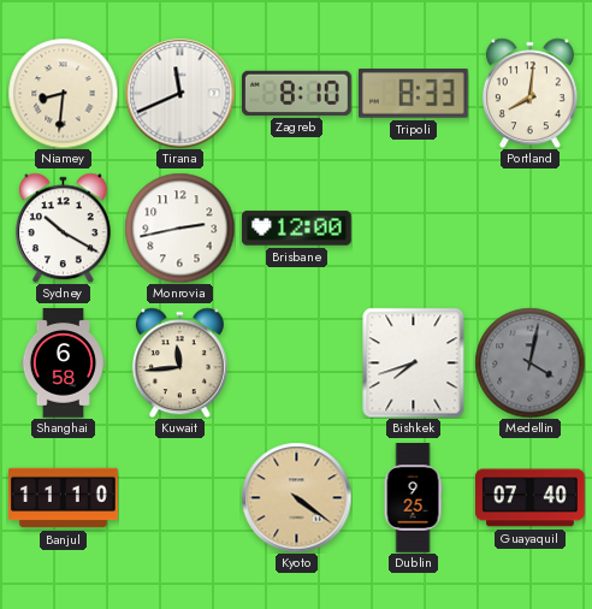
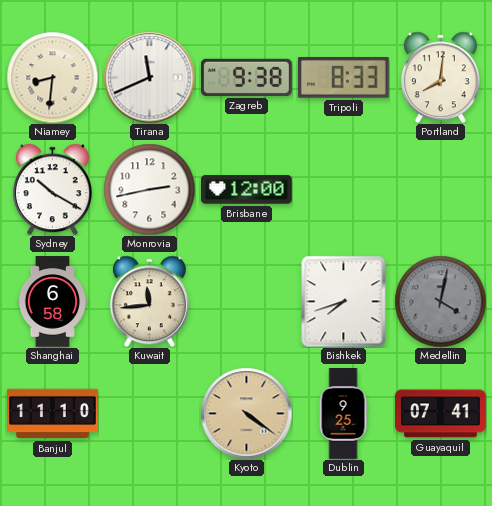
Zagreb: 8:10 -> 9:38 (247, 77)
Guayaquil: 07:40 -> 07:41 (441, 414)
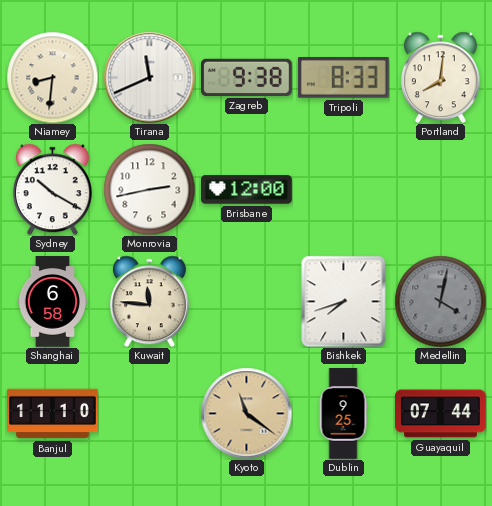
Kuwait: 11:44 -> 11:46 (149, 301)
Kyoto: 4:21 -> 11:21 (246, 413)
Guayaquil: 07:41 -> 07:44 (441, 414)
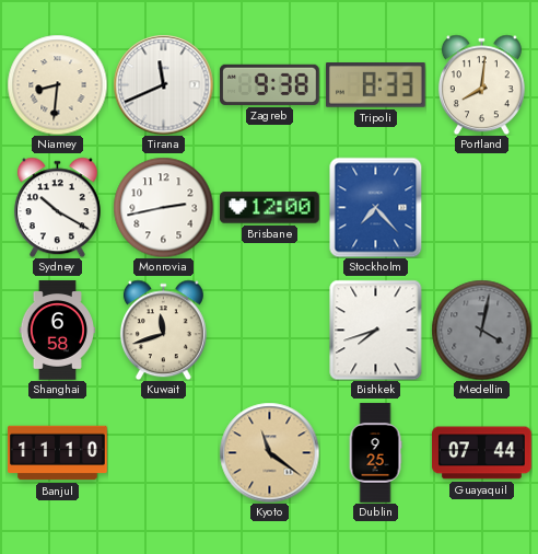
Stockholm: none -> 7:23 (376, 207)
Kuwait: 11:46 -> 11:42 (163, 330)
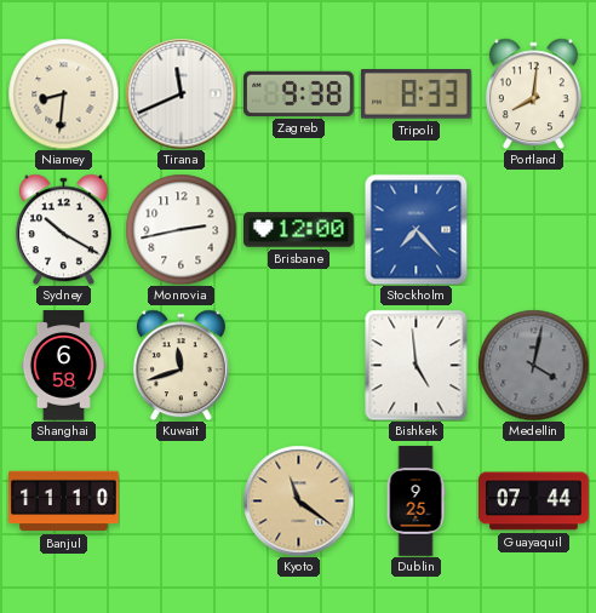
Bishkek: 7:42 -> 4:59 (417, 365)
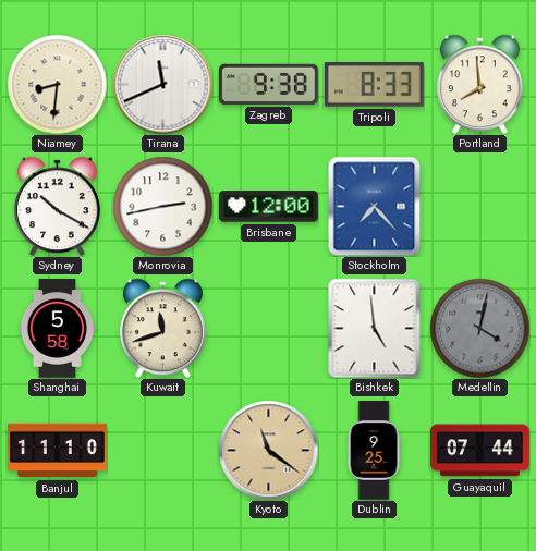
Portland: 8:01 -> 7:59 (479, 84)
Shanghai: 6:58 -> 5:58 (57, 329)
